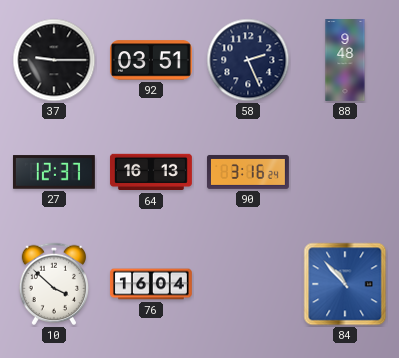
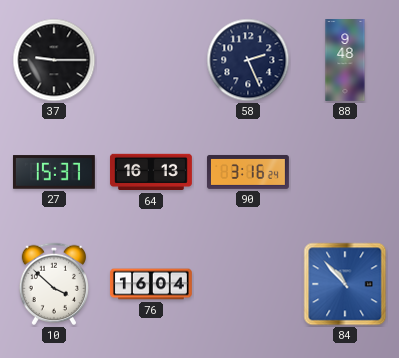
92: 03:51 -> none (151, 60)
27: 12:37 -> 15:37 (54, 172)
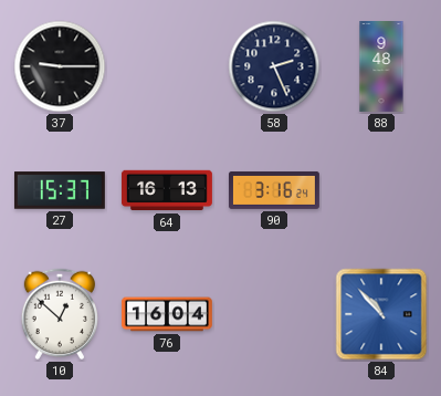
10: 3:52 -> 12:52 (59, 314)
